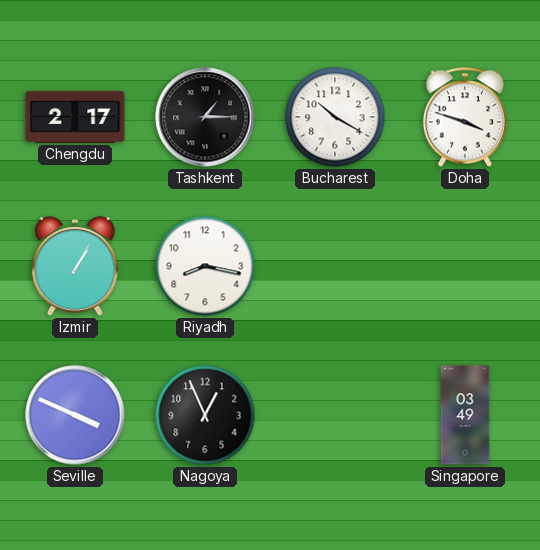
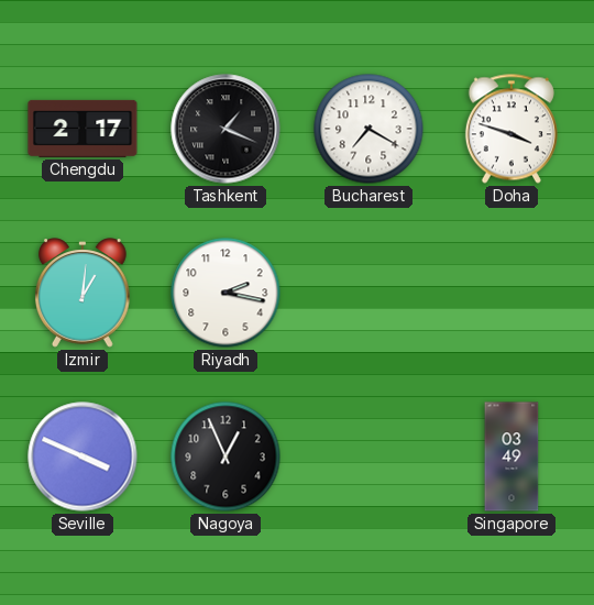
Tashkent: 1:15 -> 1:19 (226, 129)
Bucharest: 10:20 -> 7:20 (369, 129)
Izmir: 1:05 -> 1:01 (82, 293)
Riyadh: 8:17 -> 2:17 (226, 293)
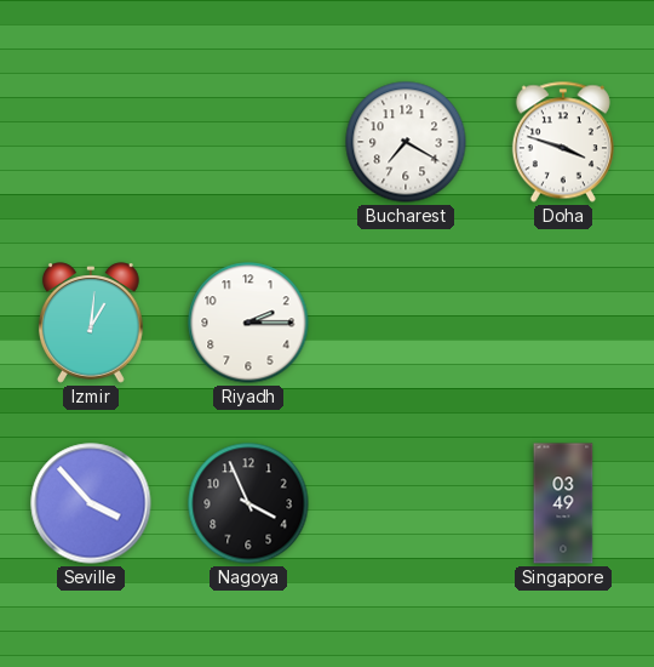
Chengdu: 2:17 -> none (82, 129)
Tashkent: 1:19 -> none (226, 129)
Riyadh: 2:17 -> 2:15 (248, 323)
Seville: 3:49 -> 3:53 (91, 503)
Nagoya: 12:56 -> 3:56 (248, 503)
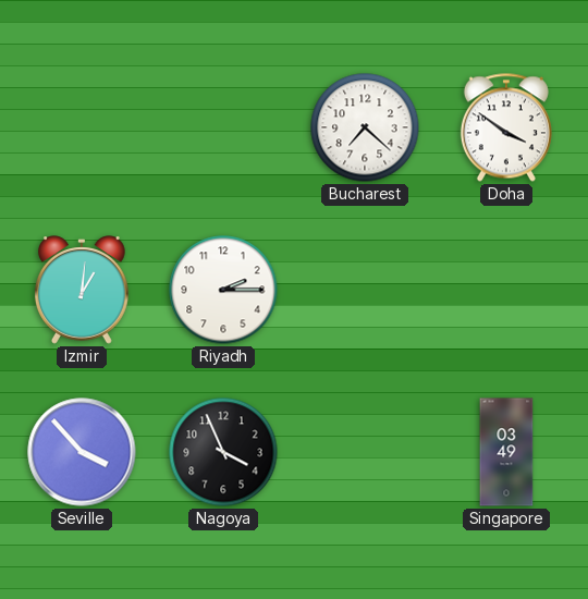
Bucharest: 7:20 -> 7:22 (365, 127)
Doha: 3:48 -> 3:51 (506, 127)
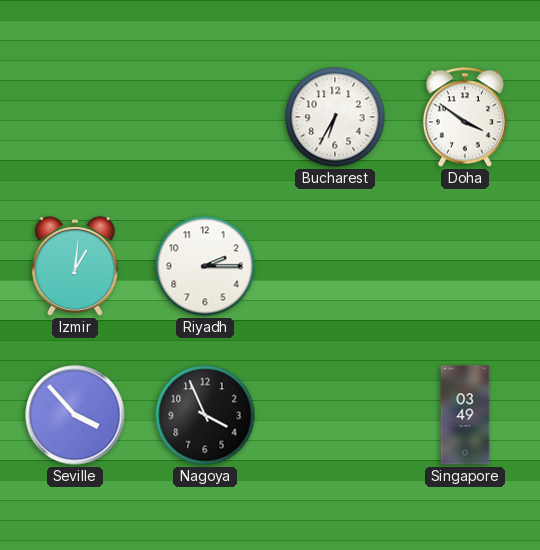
Bucharest: 7:22 -> 6:35 (335, 117)
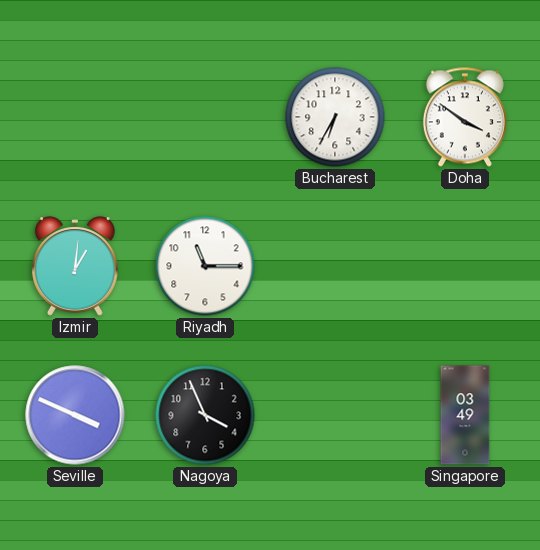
Riyadh: 2:15 -> 11:15 (205, 266)
Seville: 3:53 -> 3:49 (75, 415)
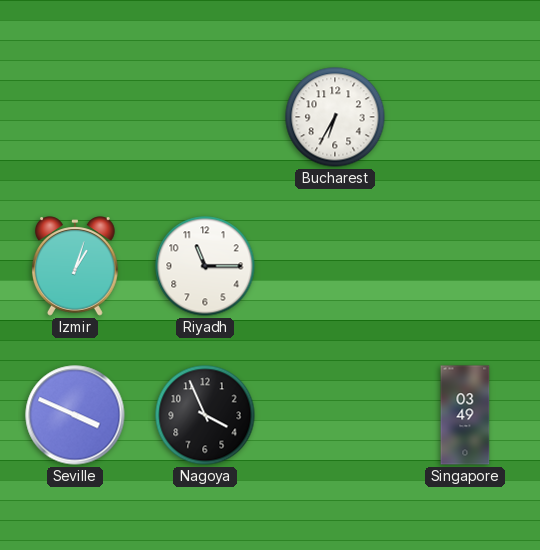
Doha: 3:51 -> none (465, 117)
Izmir: 1:01 -> 1:03 (75, 266)
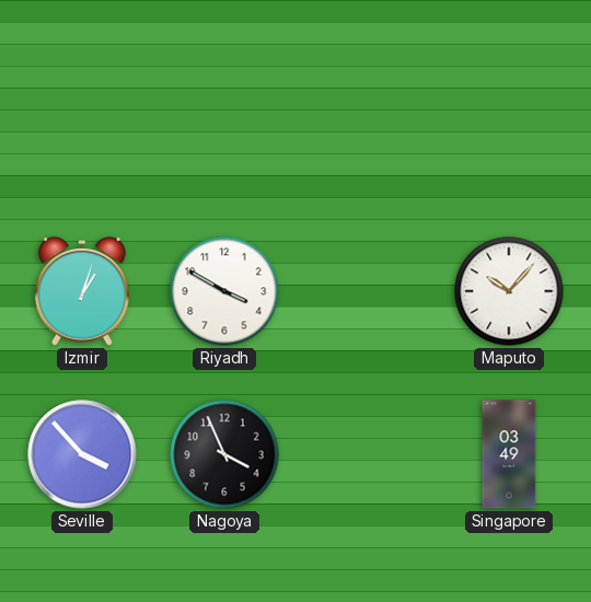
Bucharest: 6:35 -> none (335, 117)
Riyadh: 11:15 -> 3:50 (224, 291)
Maputo: none -> 10:07 (509, 291)
Seville: 3:49 -> 3:53 (82, 454)
